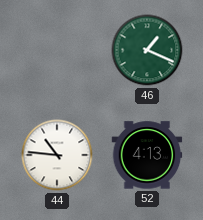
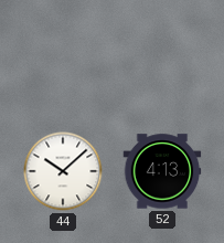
46: 1:19 -> none (147, 50)
44: 10:46 -> 10:08 (63, 171)
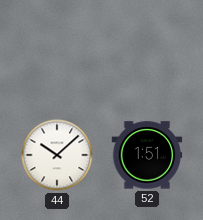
52: 4:13 -> 1:51 (147, 155)
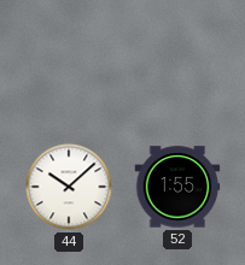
52: 1:51 -> 1:55 (177, 187)
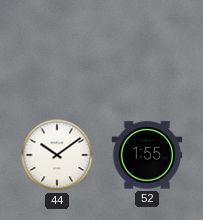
44: 10:08 -> 10:09 (57, 155)
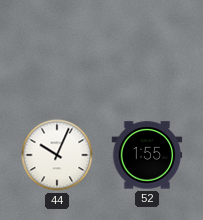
44: 10:09 -> 10:04 (57, 155)
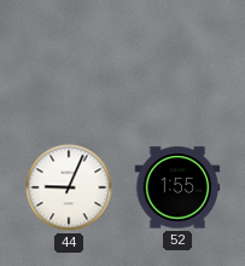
44: 10:04 -> 9:04 (69, 187)
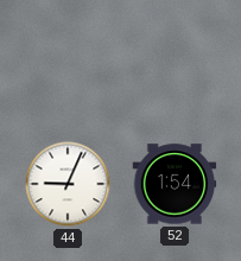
52: 1:55 -> 1:54 (175, 184)
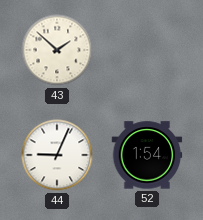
43: none -> 1:52 (57, 50)
